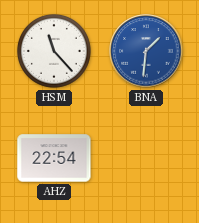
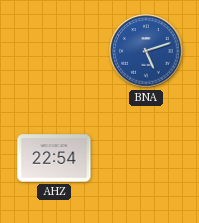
HSM: 11:23 -> none (54, 51)
BNA: 1:31 -> 5:12 (146, 51)
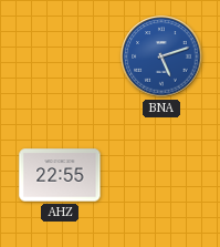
AHZ: 22:54 -> 22:55 (60, 175)
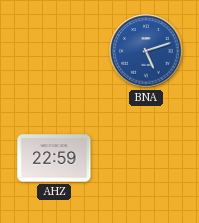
AHZ: 22:55 -> 22:59 (54, 158)
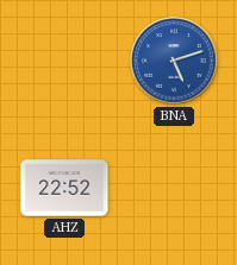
AHZ: 22:59 -> 22:52 (64, 188)
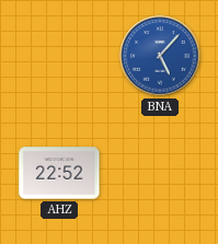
BNA: 5:12 -> 5:07 (160, 56)
